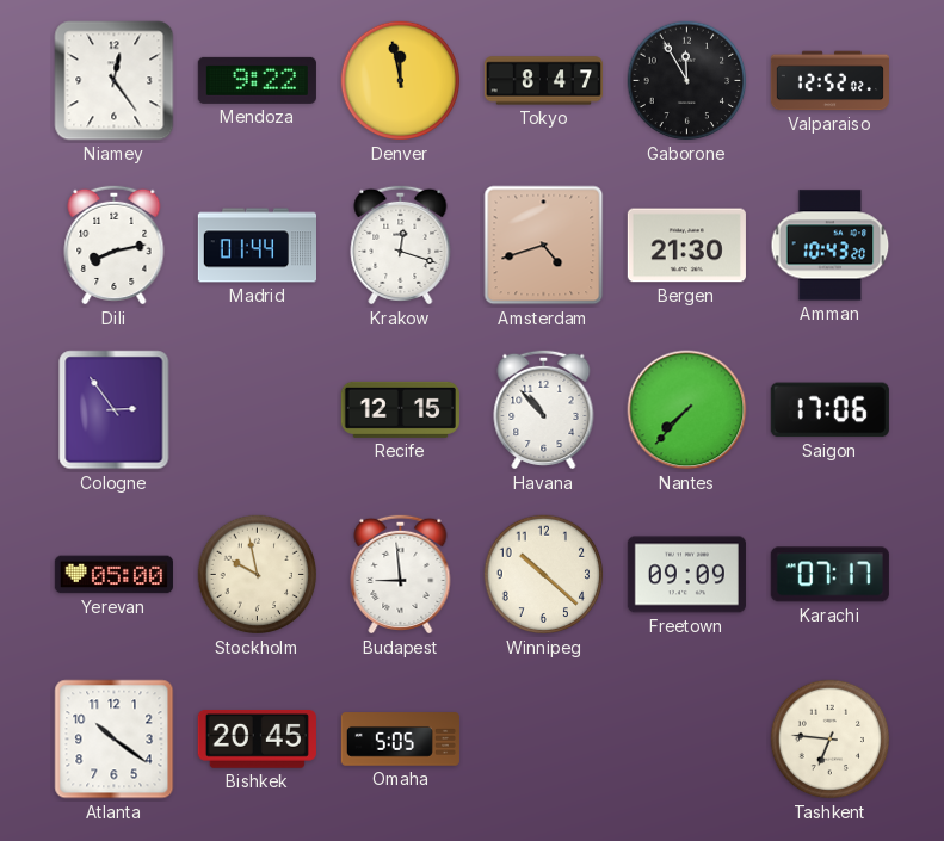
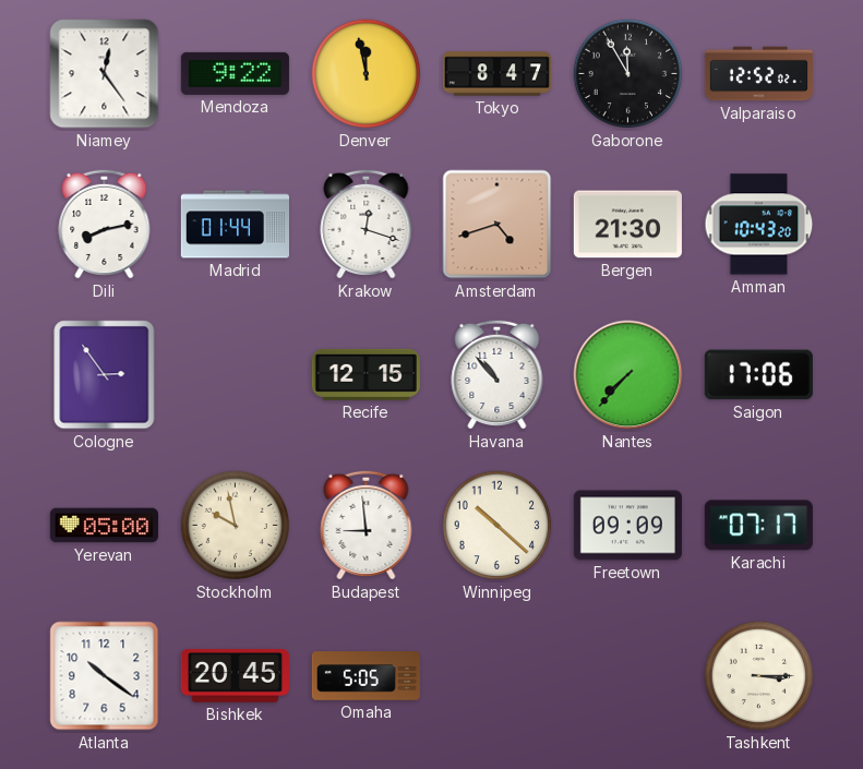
Tashkent: 6:46 -> 3:15 (759, 676)
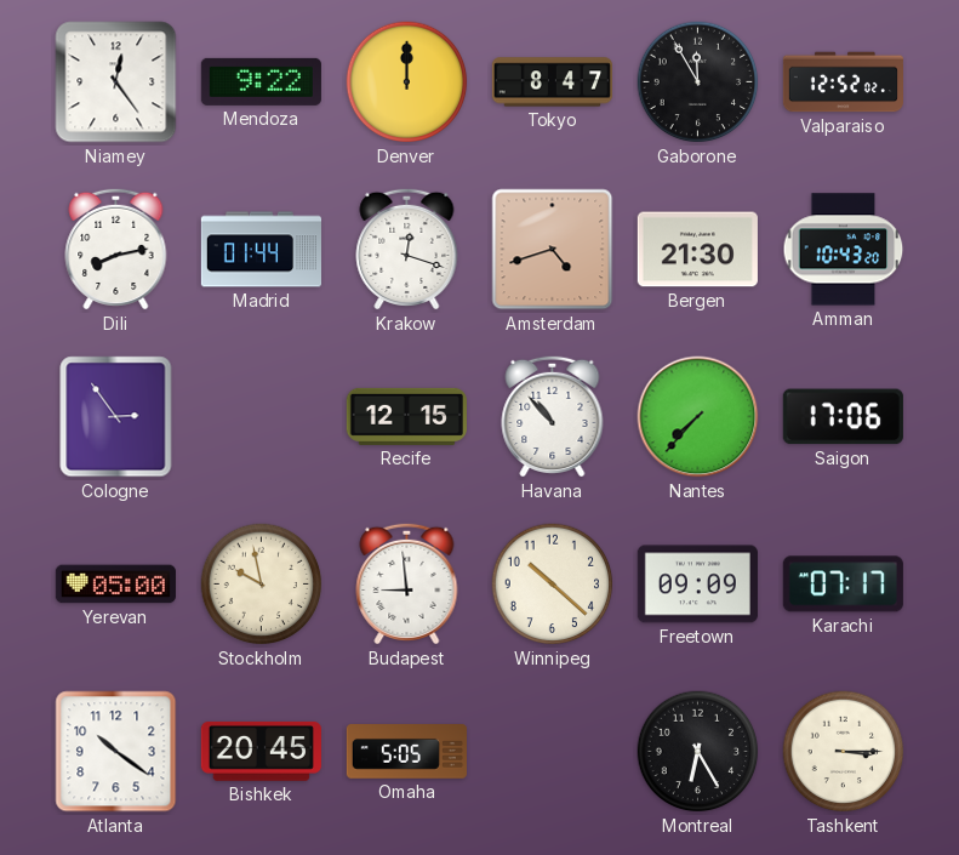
Denver: 11:58 -> 12:00 (407, 82)
Montreal: none -> 6:25 (698, 752)
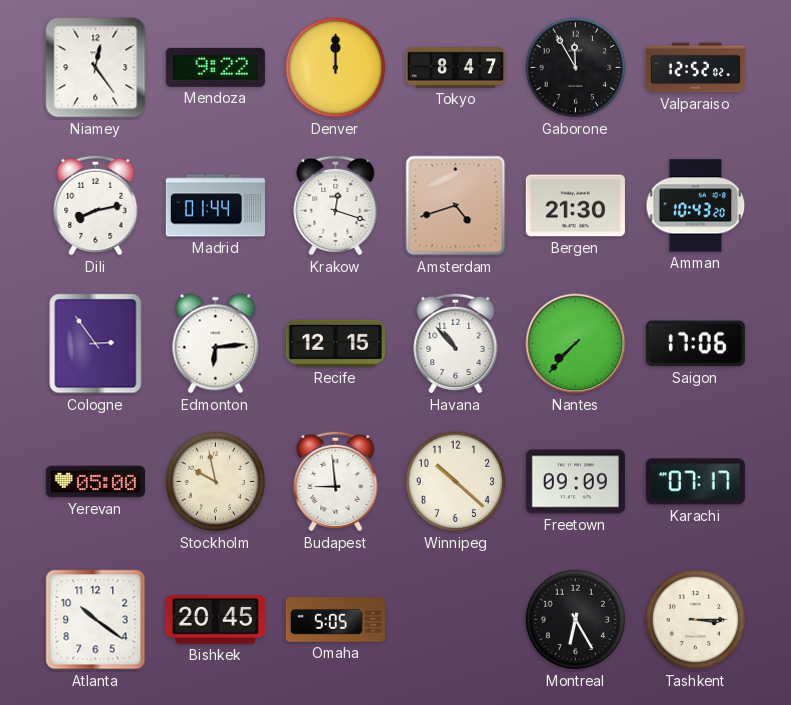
Edmonton: none -> 6:14 (216, 344)
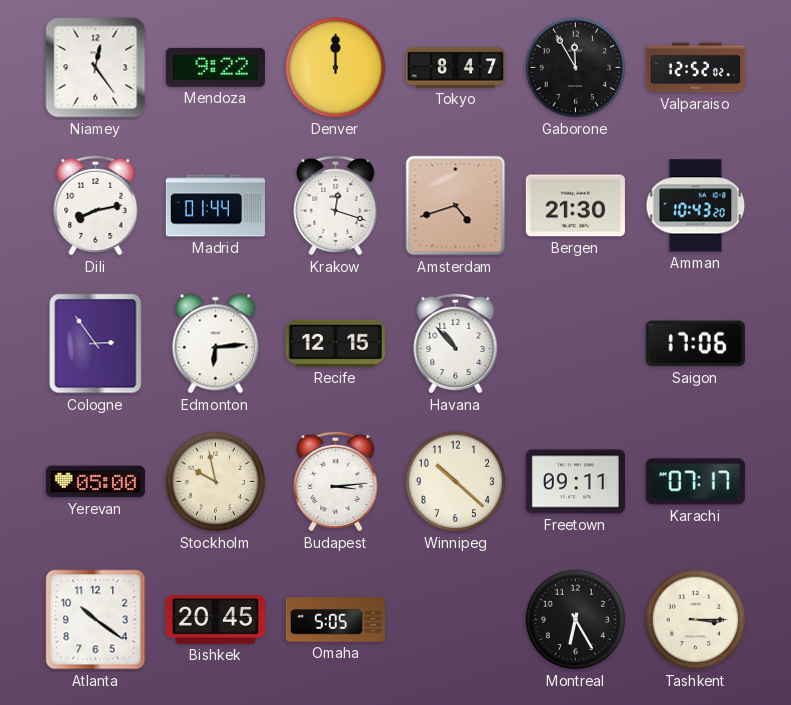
Nantes: 7:37 -> none (576, 344)
Budapest: 8:59 -> 3:14 (336, 481)
Freetown: 09:09 -> 09:11 (575, 482)
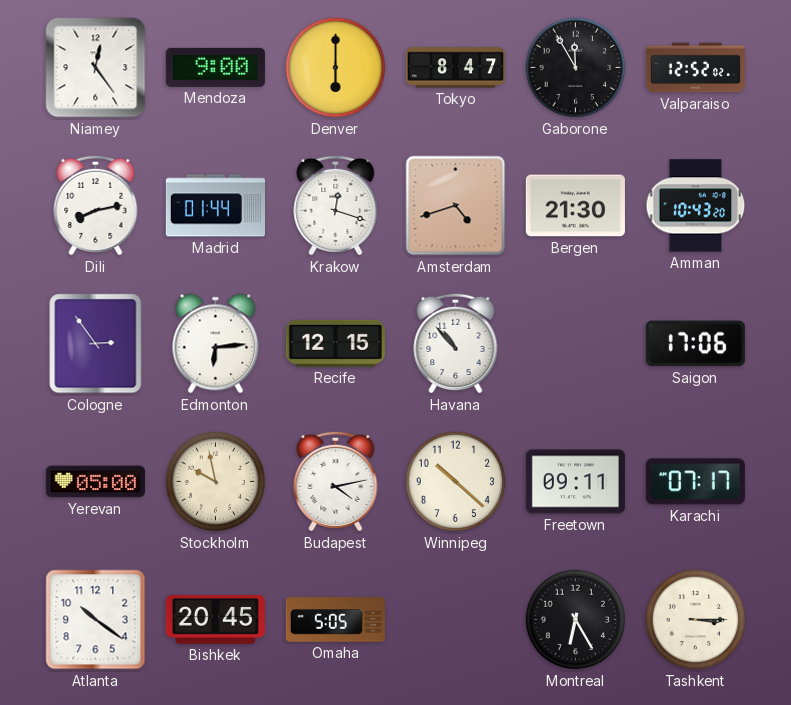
Mendoza: 9:22 -> 9:00 (215, 67)
Denver: 12:00 -> 6:00 (336, 68)
Budapest: 3:14 -> 4:13 (336, 481)
